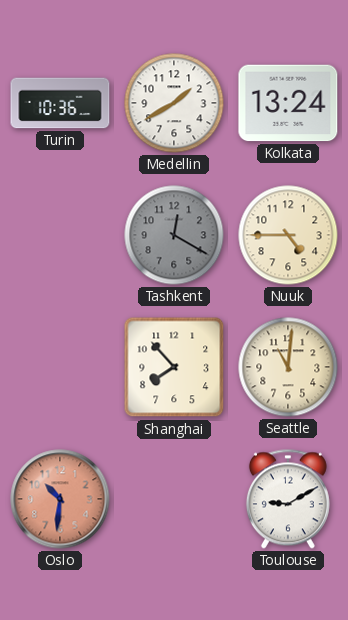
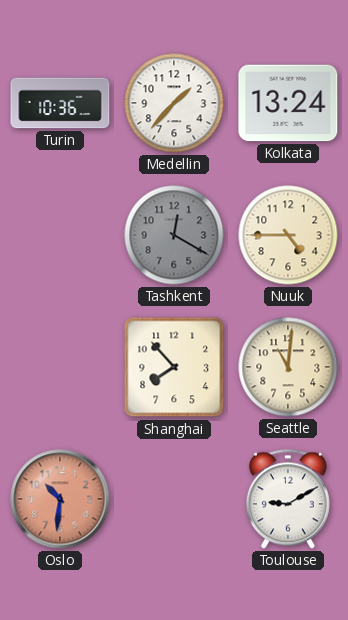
Medellin: 1:40 -> 1:37 (174, 103)
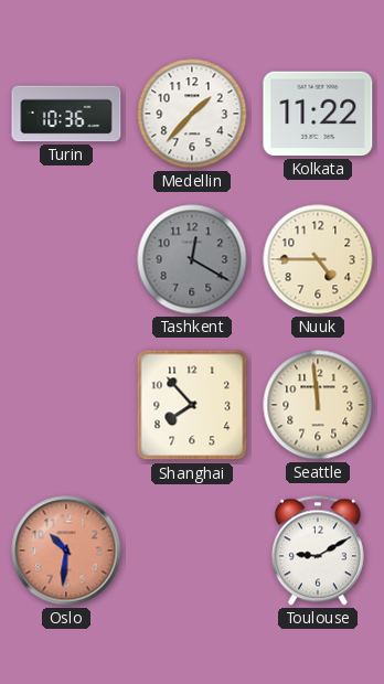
Kolkata: 13:24 -> 11:22 (318, 114)
Seattle: 11:01 -> 11:59 (318, 405)
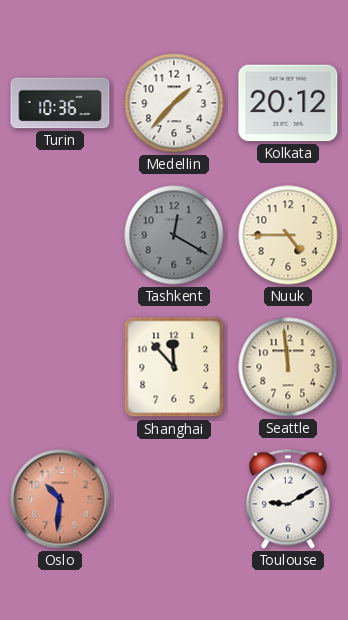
Kolkata: 11:22 -> 20:12 (288, 103)
Shanghai: 7:53 -> 11:53 (174, 367)
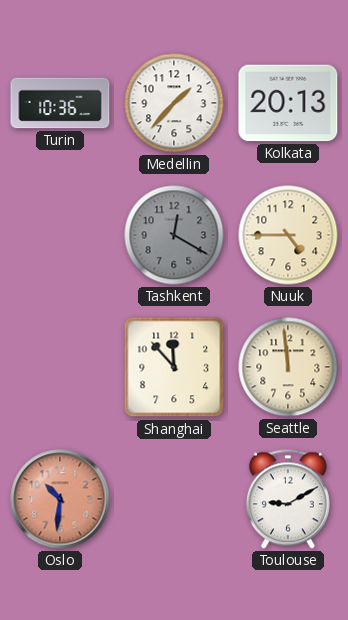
Kolkata: 20:12 -> 20:13 (288, 103)
